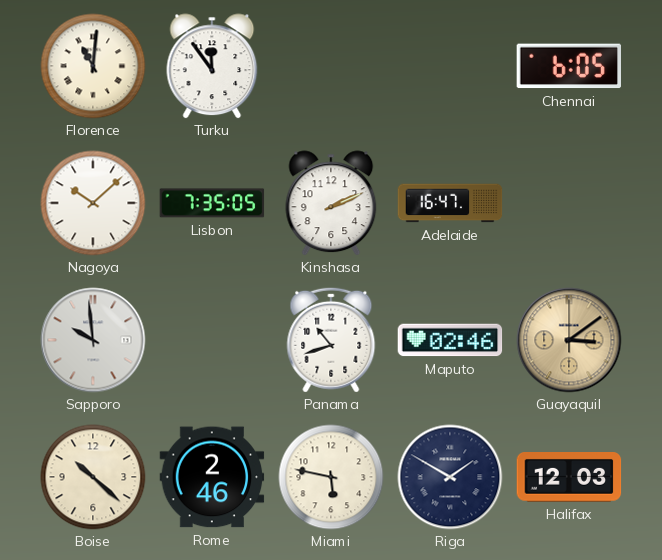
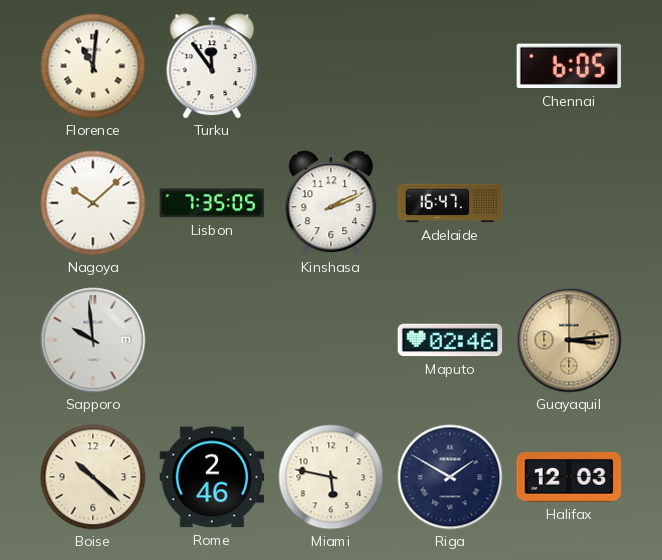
Panama: 10:42 -> none (331, 340)
Guayaquil: 3:09 -> 3:14 (569, 340)
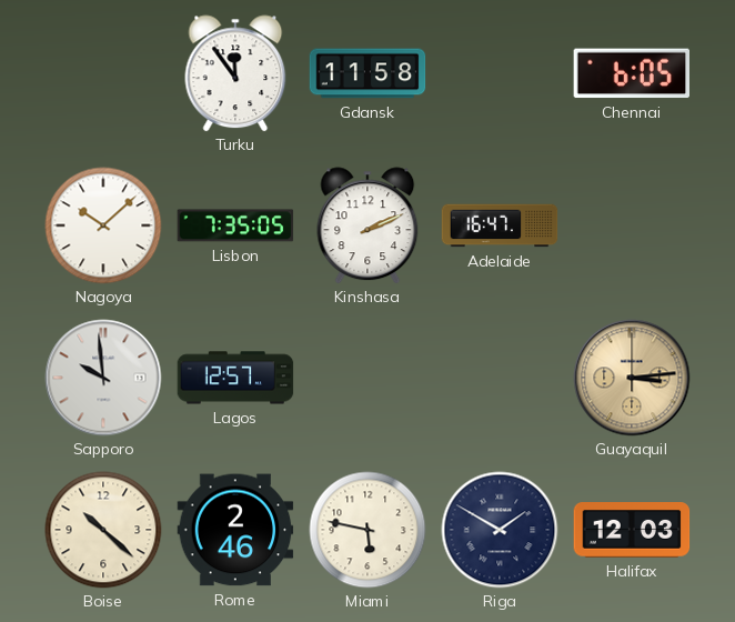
Florence: 11:01 -> none (93, 66)
Gdansk: none -> 11:58 (367, 73)
Lagos: none -> 12:57 (235, 378)
Maputo: 02:46 -> none (450, 340)
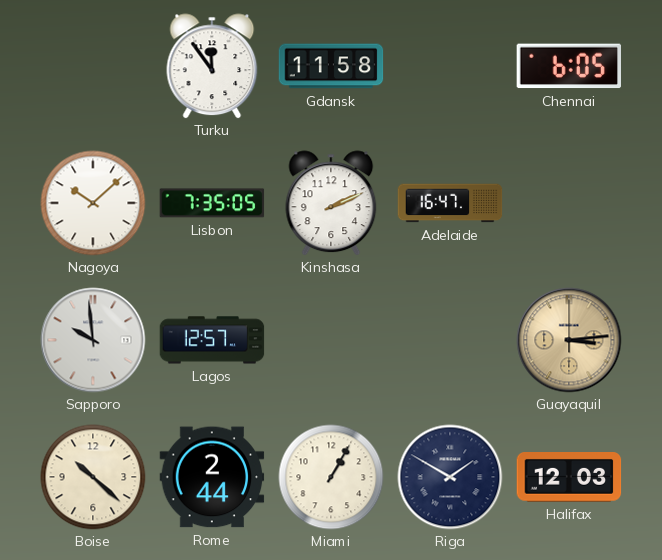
Rome: 2:46 -> 2:44 (212, 477)
Miami: 5:47 -> 1:05 (331, 477)
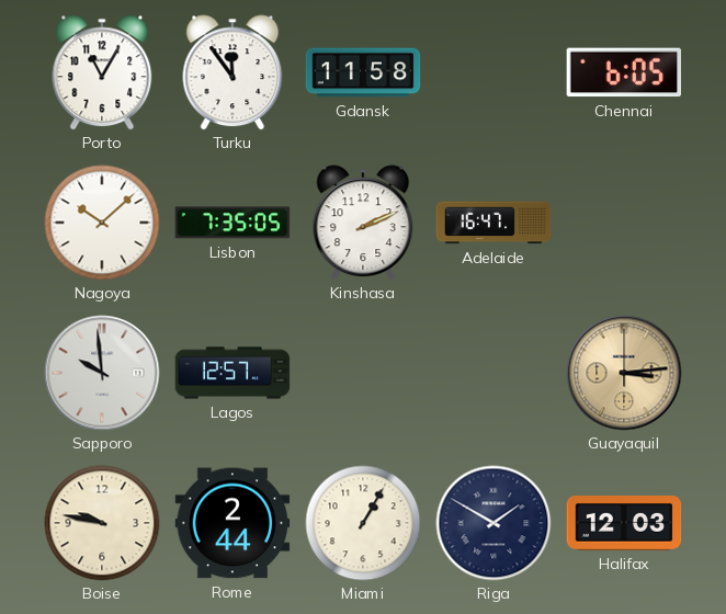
Porto: none -> 11:05 (102, 72)
Boise: 10:22 -> 9:47 (102, 523)
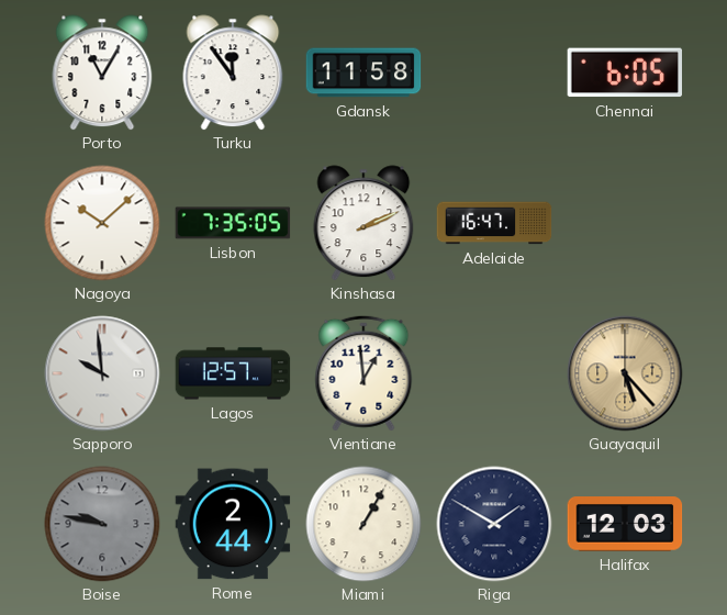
Vientiane: none -> 12:59 (363, 373)
Guayaquil: 3:14 -> 5:23 (625, 373)
Boise dial: cream -> grey (102, 524)
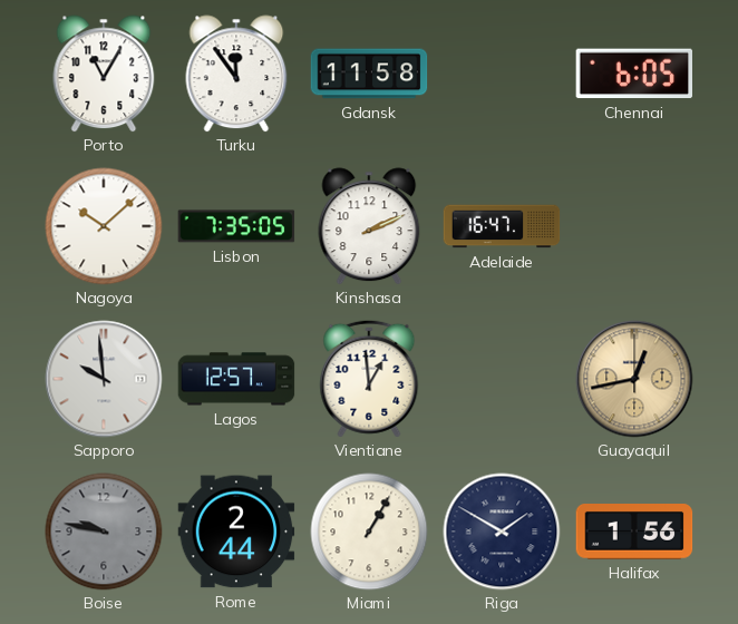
Guayaquil: 5:23 -> 12:43 (634, 379)
Halifax: 12:03 -> 1:56 (634, 533)
